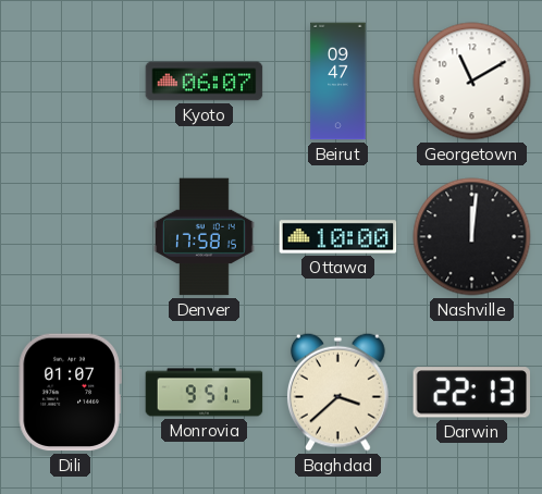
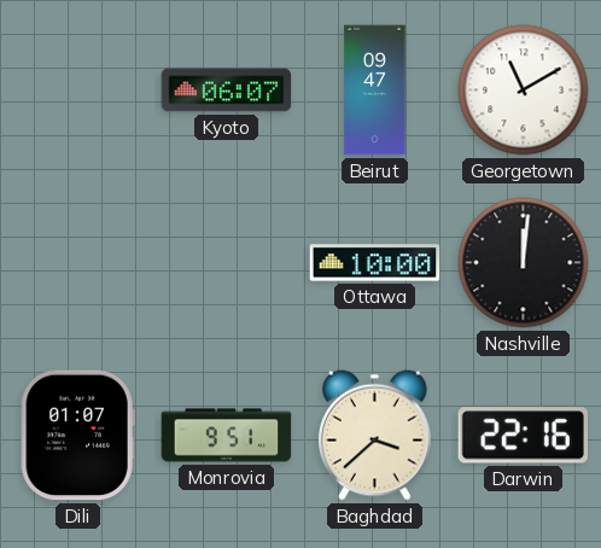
Denver: 17:58 -> none (205, 237)
Darwin: 22:13 -> 22:16 (523, 436)
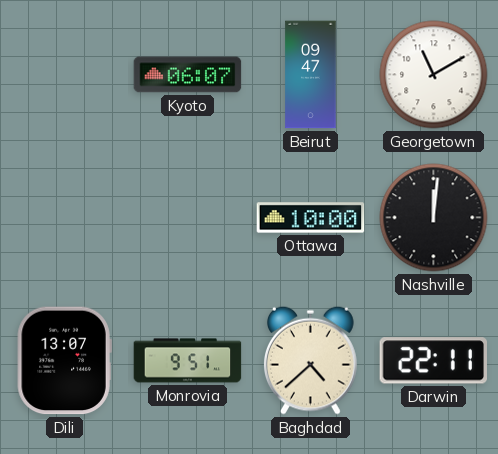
Dili: 01:07 -> 13:07 (64, 361)
Baghdad: 3:38 -> 4:38 (310, 360)
Darwin: 22:16 -> 22:11 (433, 361)
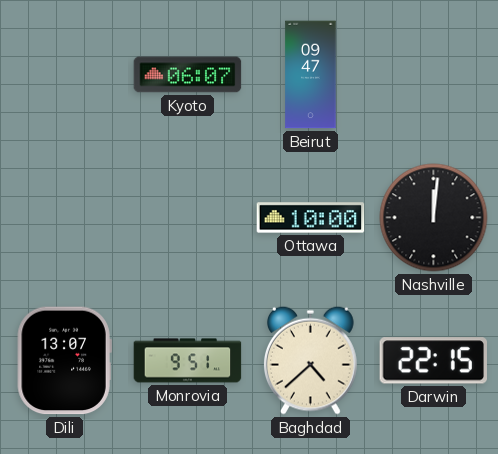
Georgetown: 11:10 -> none (434, 75)
Darwin: 22:11 -> 22:15 (433, 361)
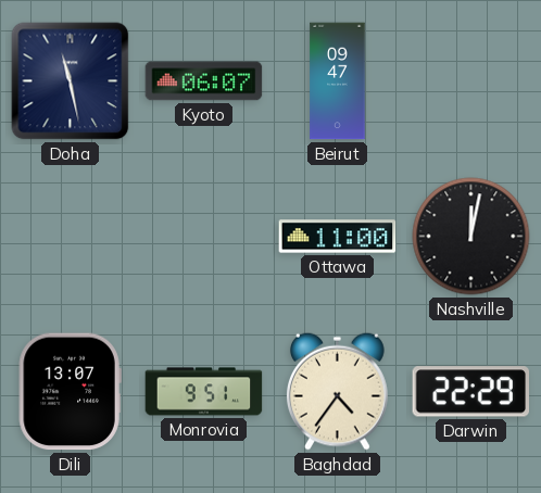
Doha: none -> 11:28 (71, 81)
Ottawa: 10:00 -> 11:00 (338, 237)
Nashville: 12:01 -> 12:02 (471, 237)
Baghdad: 4:38 -> 4:36 (337, 391)
Darwin: 22:15 -> 22:29 (470, 392)
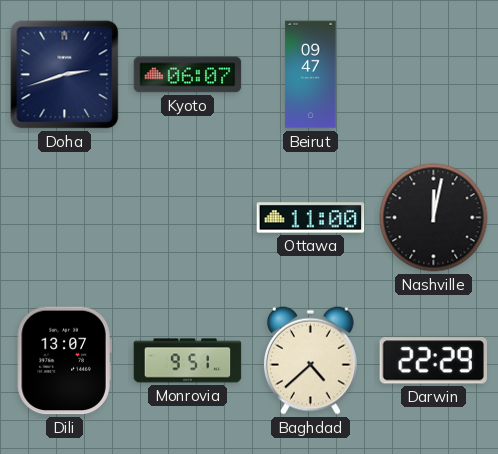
Doha: 11:28 -> 2:42 (65, 75)
Baghdad: 4:36 -> 4:38 (310, 360)
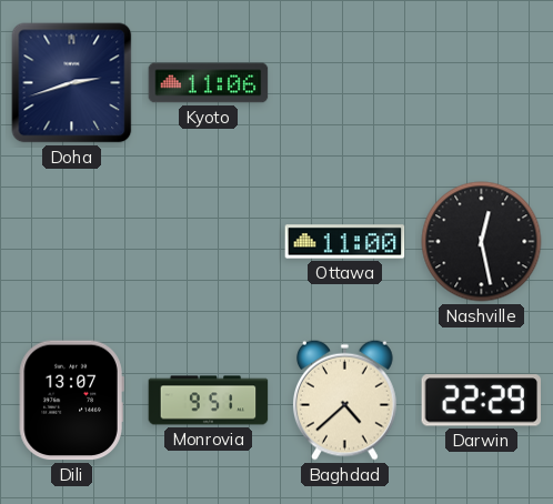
Kyoto: 06:07 -> 11:06 (209, 83)
Beirut: 09:47 -> none (311, 75)
Nashville: 12:02 -> 12:28 (482, 242)
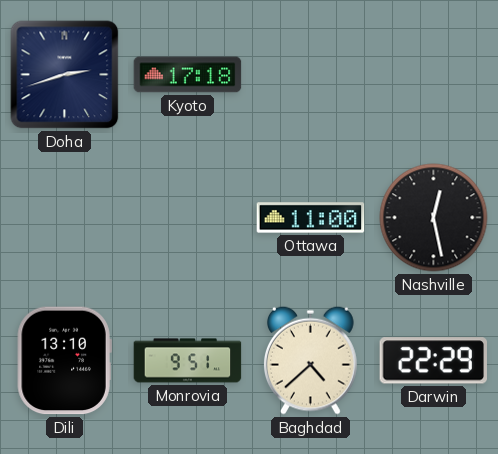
Kyoto: 11:06 -> 17:18 (188, 75)
Dili: 13:07 -> 13:10 (64, 361)
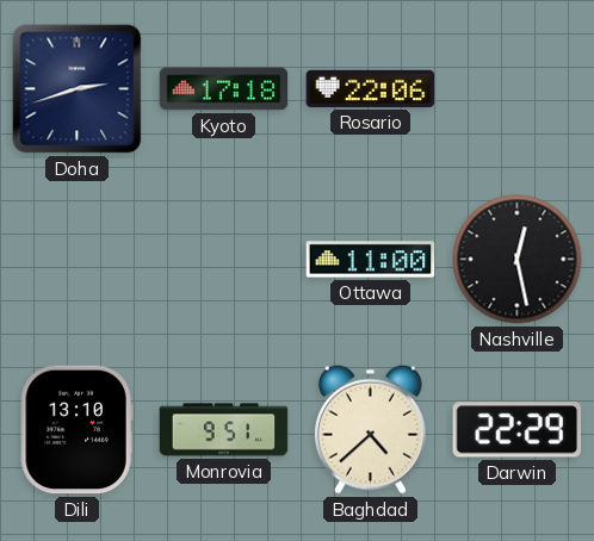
Rosario: none -> 22:06 (371, 88)
